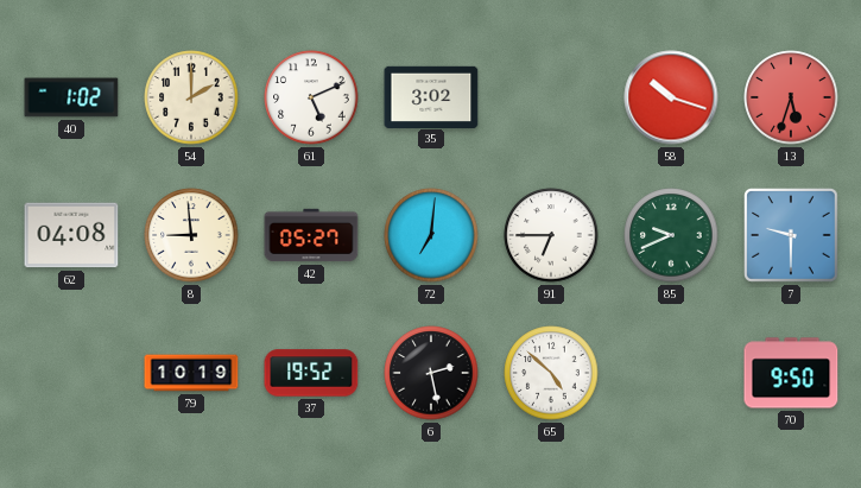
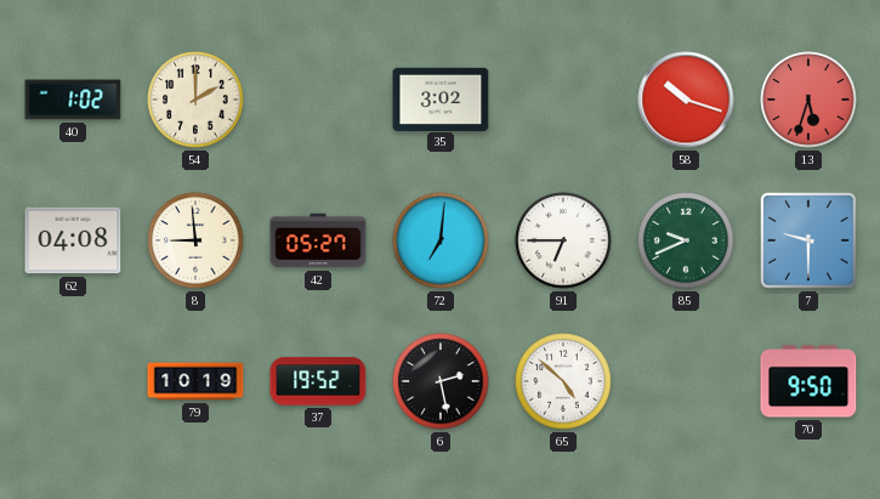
61: 5:11 -> none (311, 97)
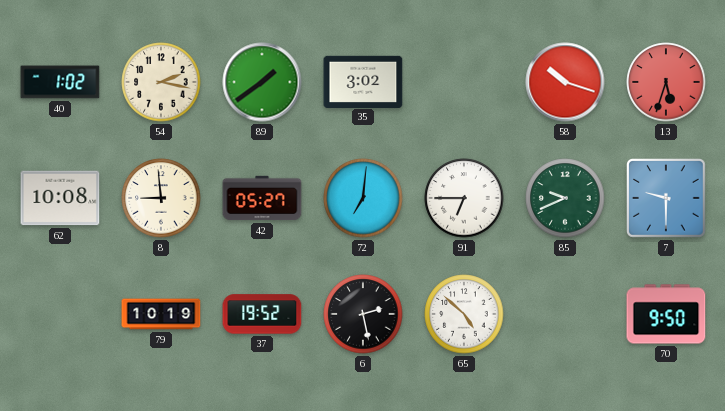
54: 2:00 -> 2:17 (161, 82)
89: none -> 1:39 (262, 82)
62: 04:08 -> 10:08 (60, 198)
